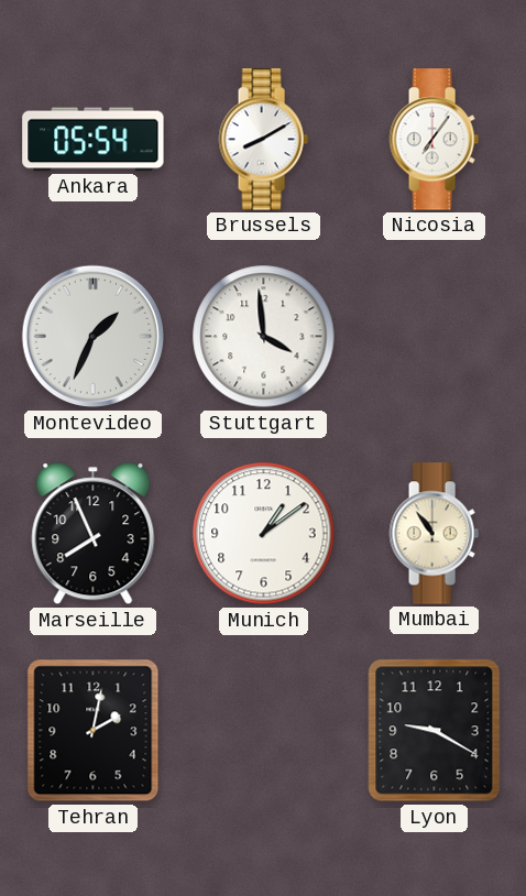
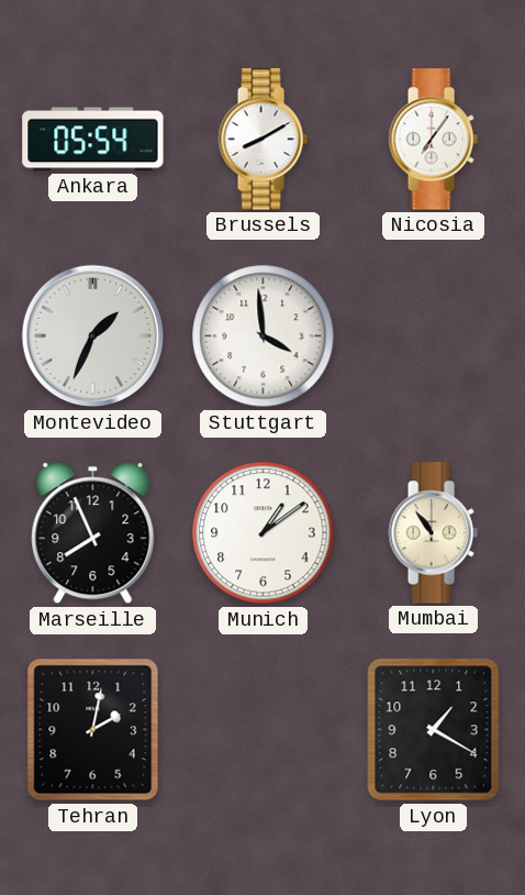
Lyon: 9:20 -> 1:20 (434, 730)
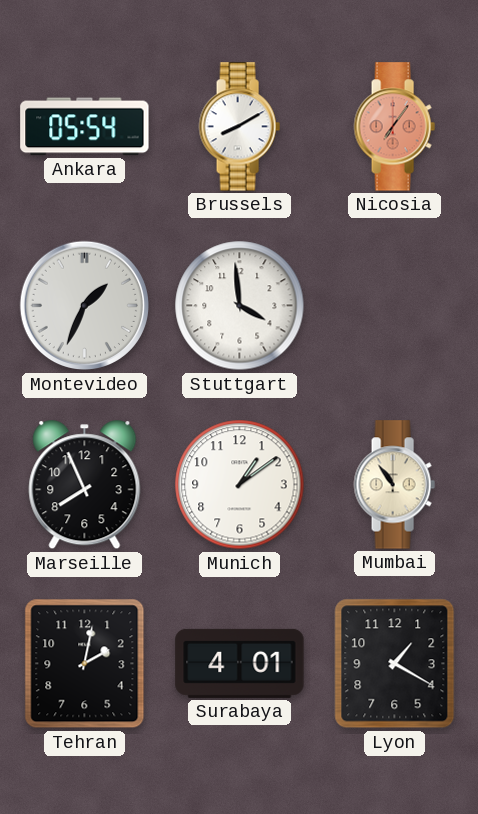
Nicosia dial: white -> salmon (394, 127)
Surabaya: none -> 4:01 (240, 663)
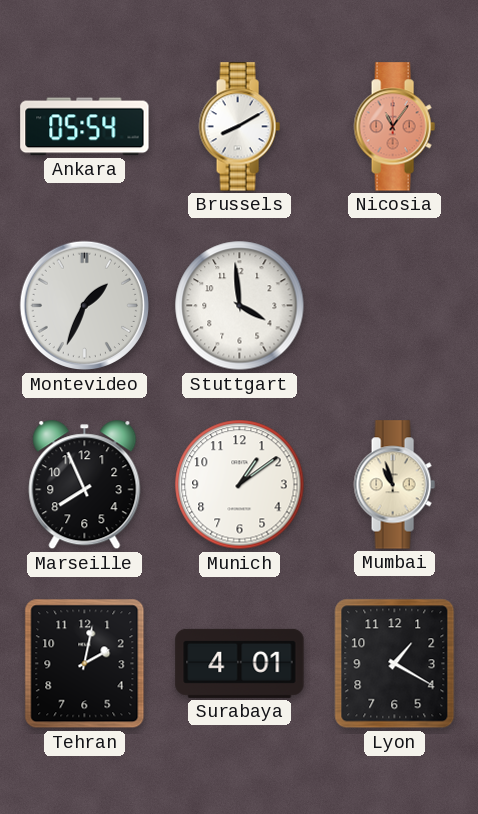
Nicosia: 7:06 -> 11:06 (394, 127)
Mumbai: 10:54 -> 10:57 (394, 485)
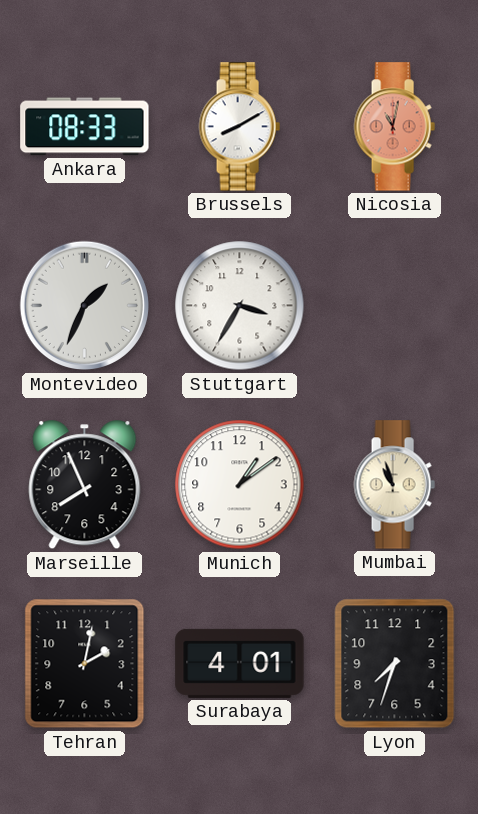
Ankara: 05:54 -> 08:33 (85, 127)
Nicosia: 11:06 -> 11:02 (394, 127)
Stuttgart: 3:59 -> 3:35 (240, 306)
Lyon: 1:20 -> 7:33 (395, 664)
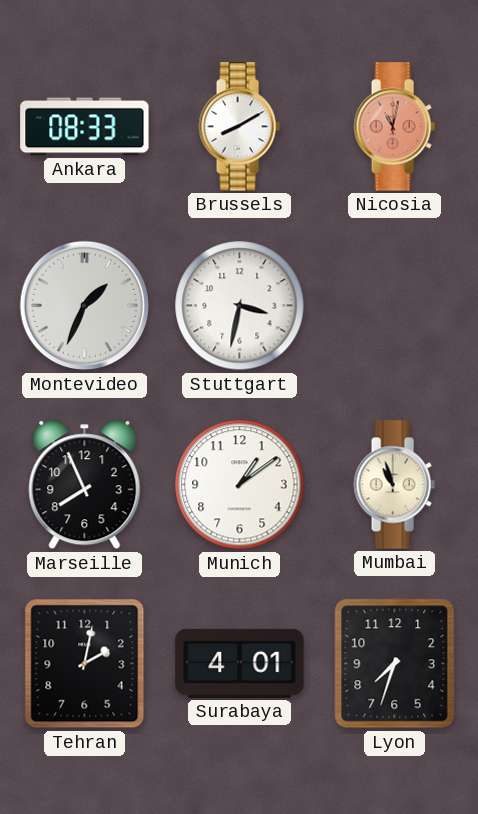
Stuttgart: 3:35 -> 3:32 (240, 306)
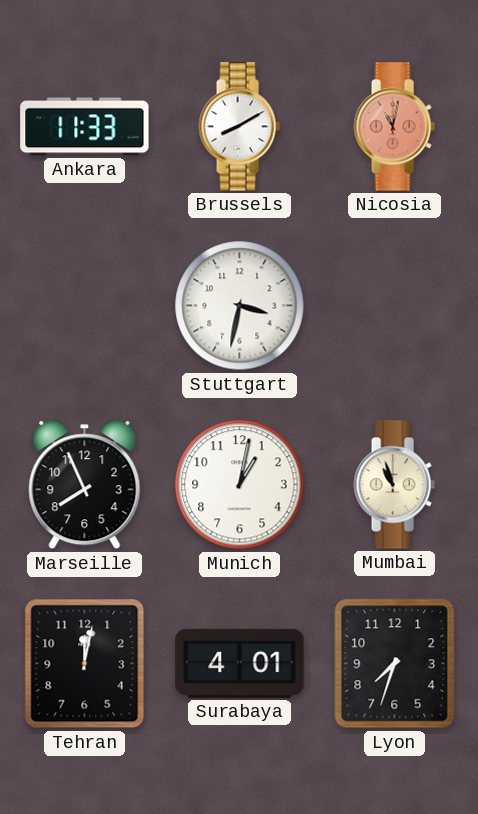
Ankara: 08:33 -> 11:33 (85, 127)
Montevideo: 1:34 -> none (85, 306)
Munich: 1:09 -> 1:02 (240, 485)
Tehran: 2:02 -> 12:02 (85, 664)
